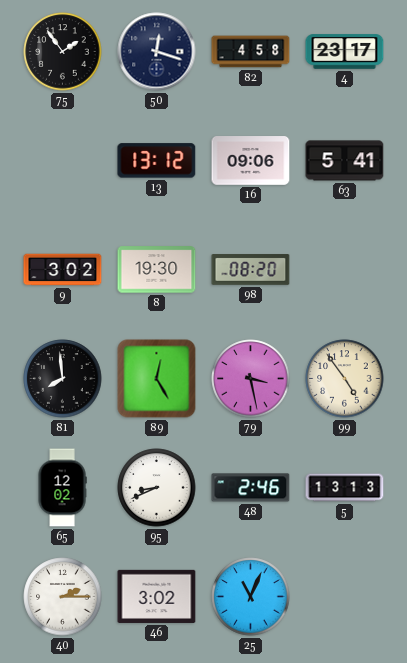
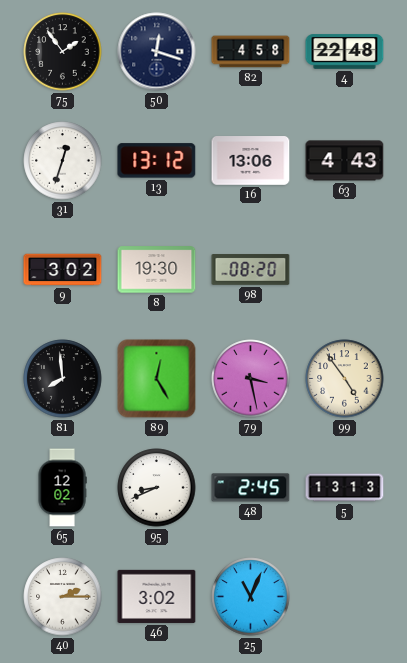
4: 23:17 -> 22:48 (345, 52)
31: none -> 12:33 (63, 161)
16: 09:06 -> 13:06 (251, 161)
63: 5:41 -> 4:43 (345, 161)
48: 2:46 -> 2:45 (251, 488)
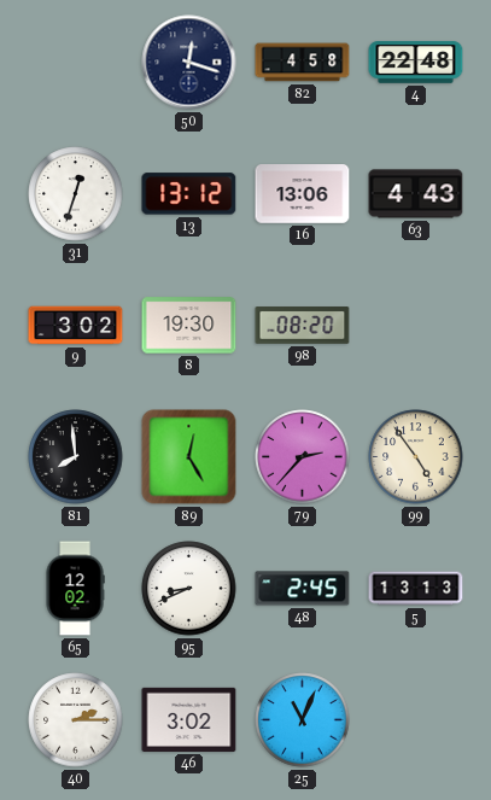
75: 1:54 -> none (63, 52)
79: 3:28 -> 2:37 (303, 457)
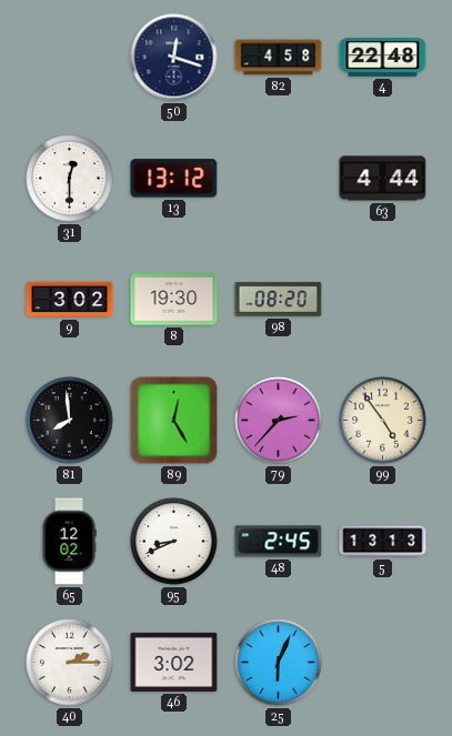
31: 12:33 -> 12:30 (70, 179)
16: 13:06 -> none (303, 194)
63: 4:43 -> 4:44 (383, 179)
25: 11:04 -> 6:04 (279, 663)
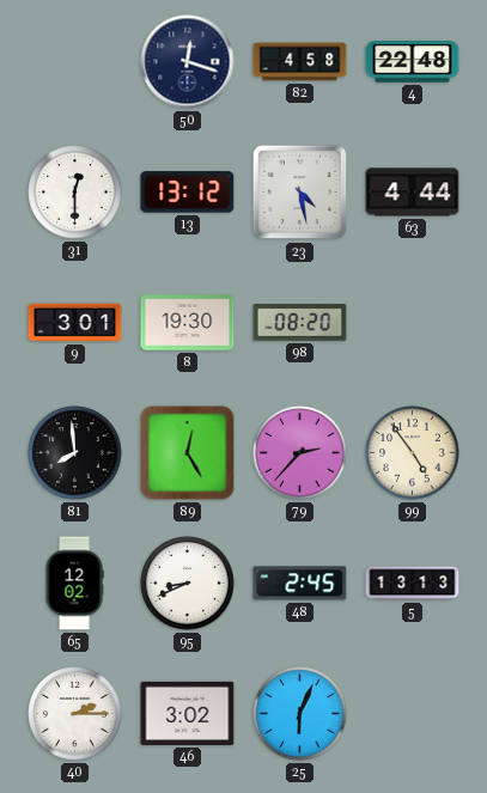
23: none -> 4:28 (300, 193)
9: 3:02 -> 3:01 (75, 323)
